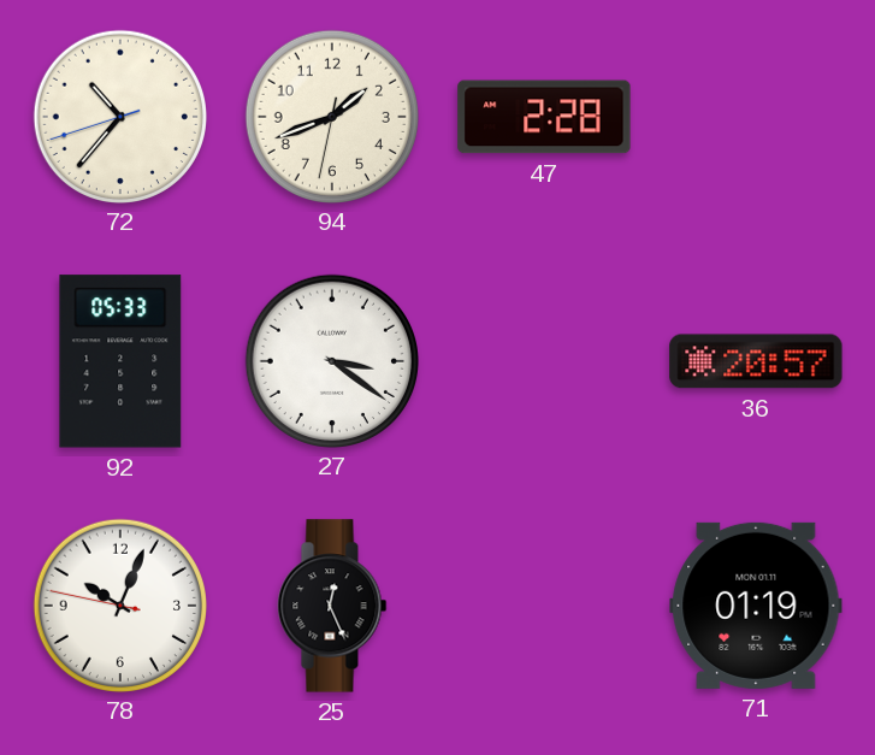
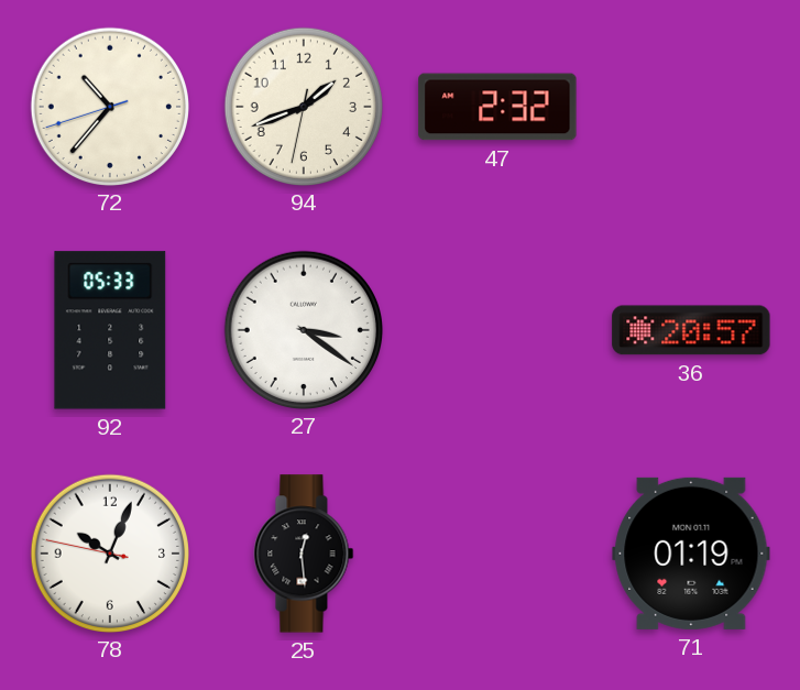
47: 2:28 -> 2:32 (497, 107)
25: 12:26 -> 12:29 (304, 554)
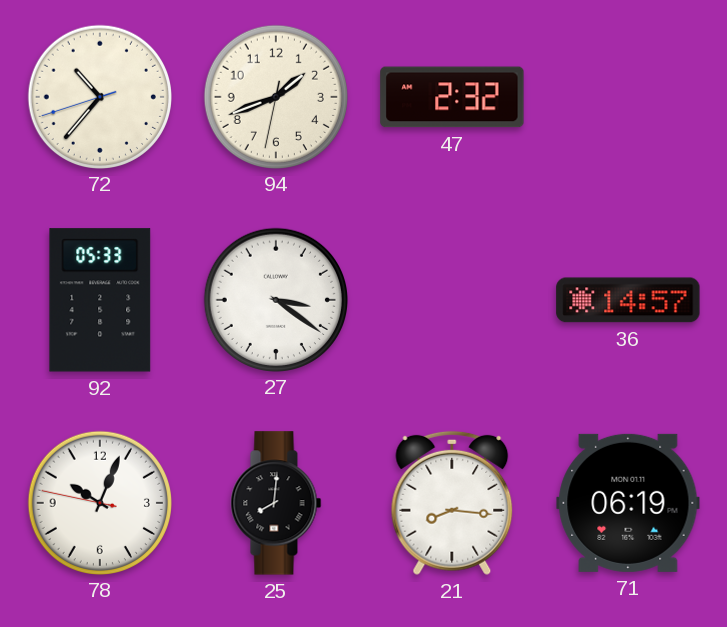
36: 20:57 -> 14:57 (628, 300)
25: 12:29 -> 8:01 (276, 503)
21: none -> 8:16 (452, 503)
71: 01:19 -> 06:19 (628, 503)
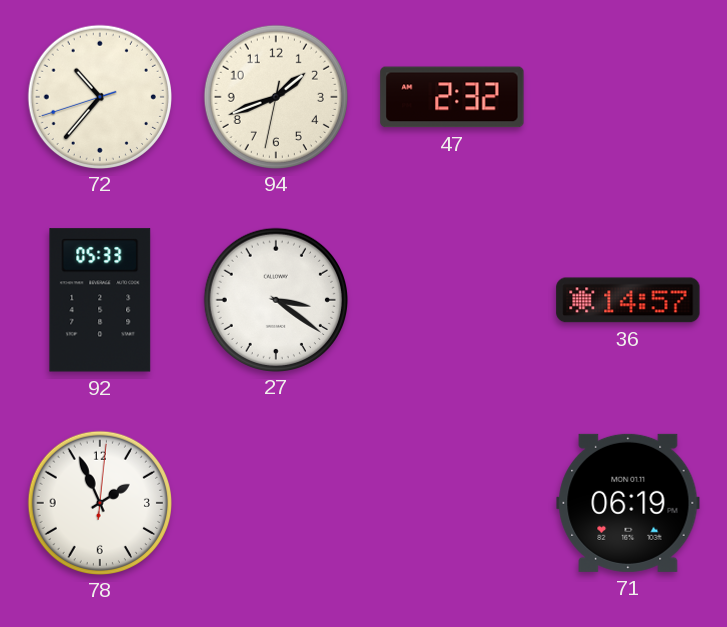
78: 10:03 -> 1:56 (99, 502)
25: 8:01 -> none (276, 503)
21: 8:16 -> none (452, 503)
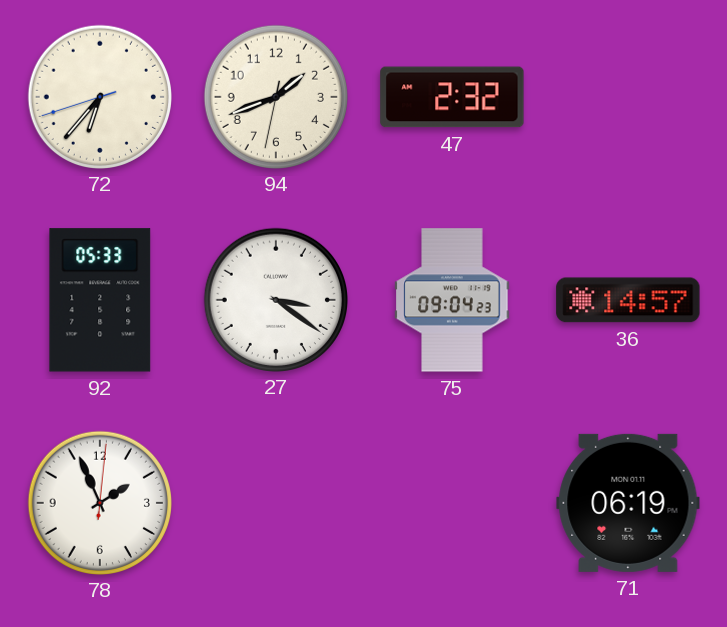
72: 10:36 -> 6:36 (99, 96)
75: none -> 09:04 (452, 300)
